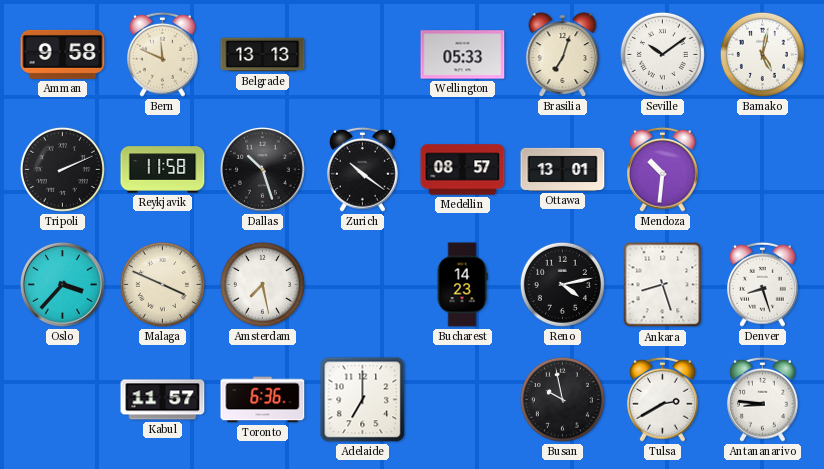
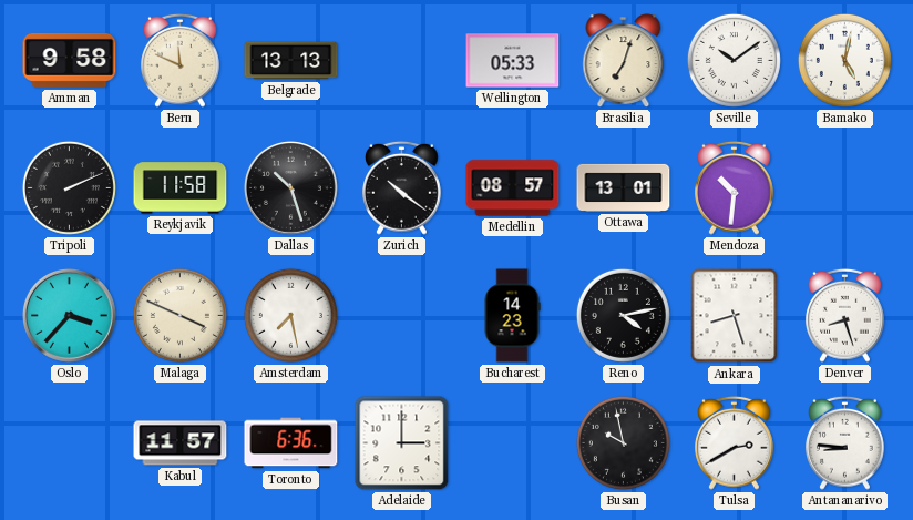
Adelaide: 7:00 -> 3:00 (402, 443)
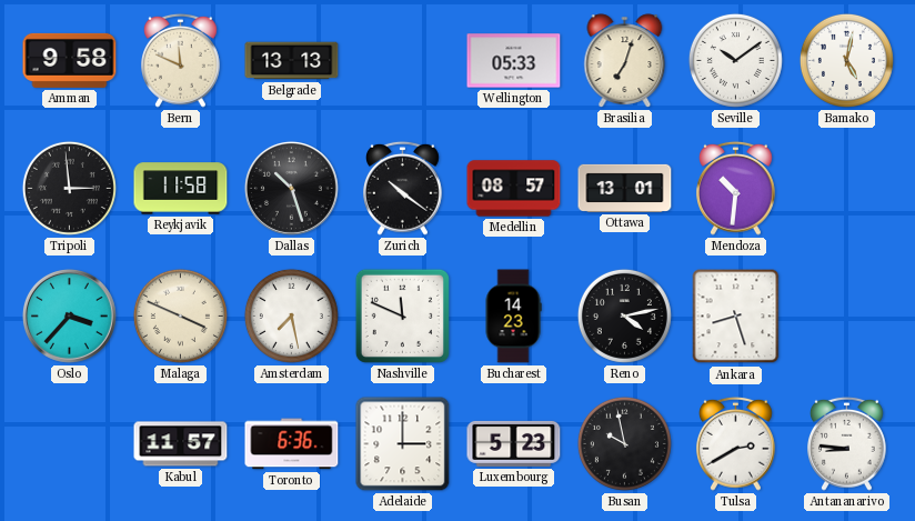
Tripoli: 2:11 -> 2:59 (69, 188)
Nashville: none -> 11:49 (402, 315)
Denver: 8:27 -> none (845, 315)
Luxembourg: none -> 5:23 (514, 443)
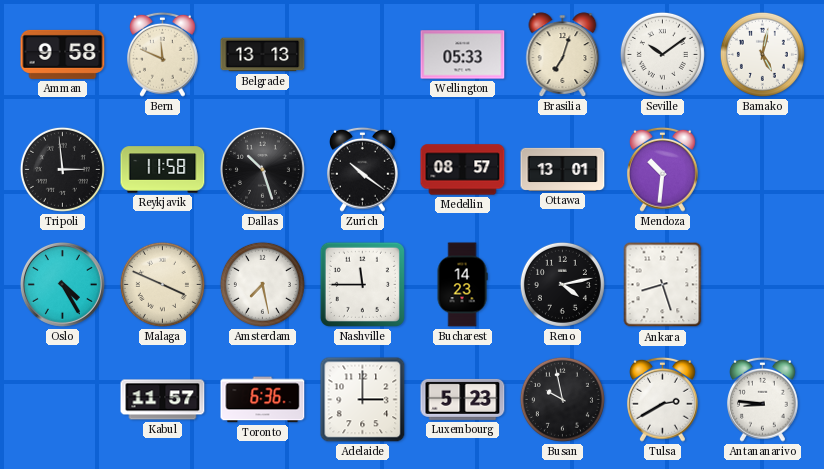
Oslo: 3:37 -> 4:25 (62, 284)
Nashville: 11:49 -> 11:45 (362, 284)
